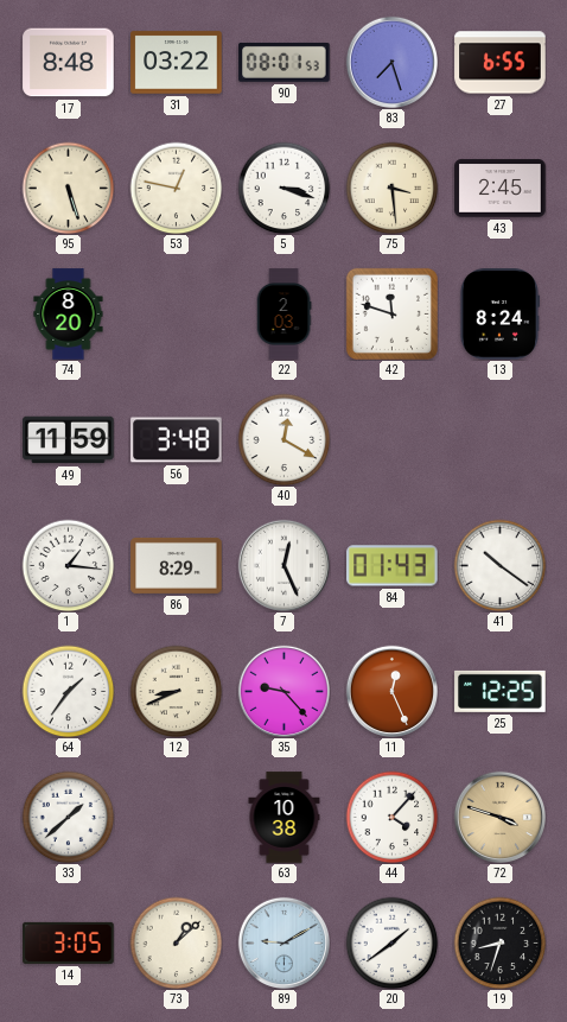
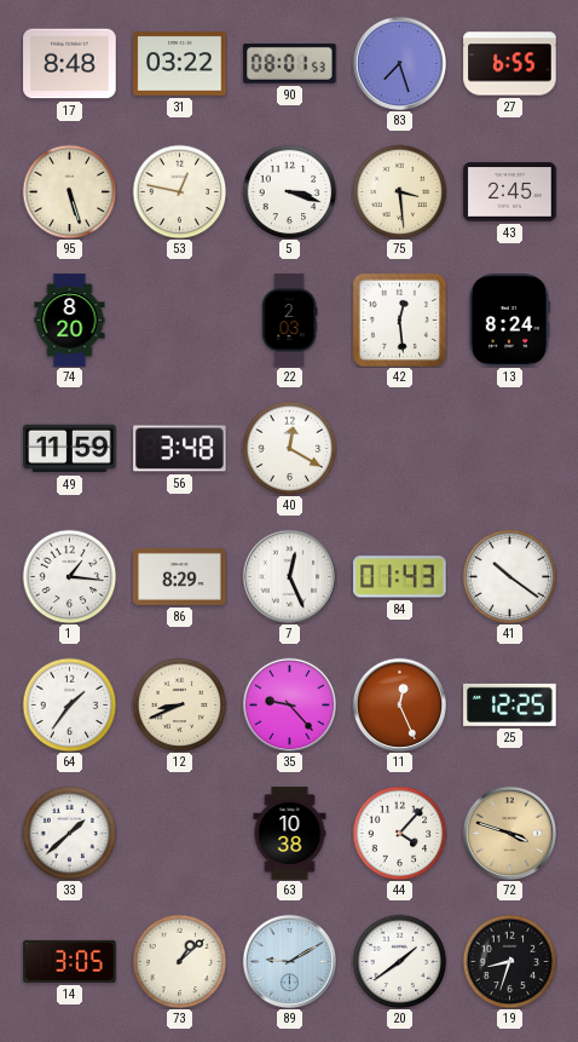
42: 11:48 -> 12:29 (399, 319)
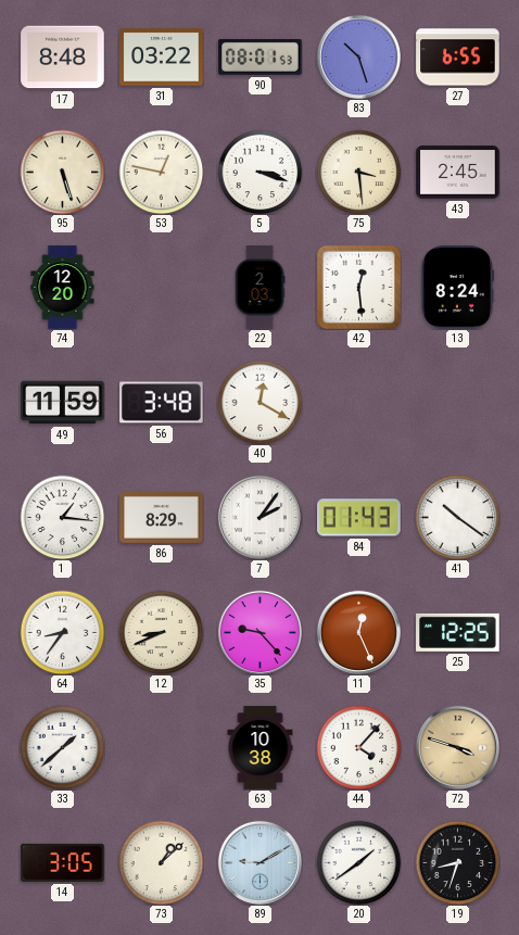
83: 7:27 -> 10:27 (358, 56)
74: 8:20 -> 12:20 (63, 288)
7: 12:26 -> 2:06 (259, 517)
64: 1:36 -> 8:36 (62, 632)
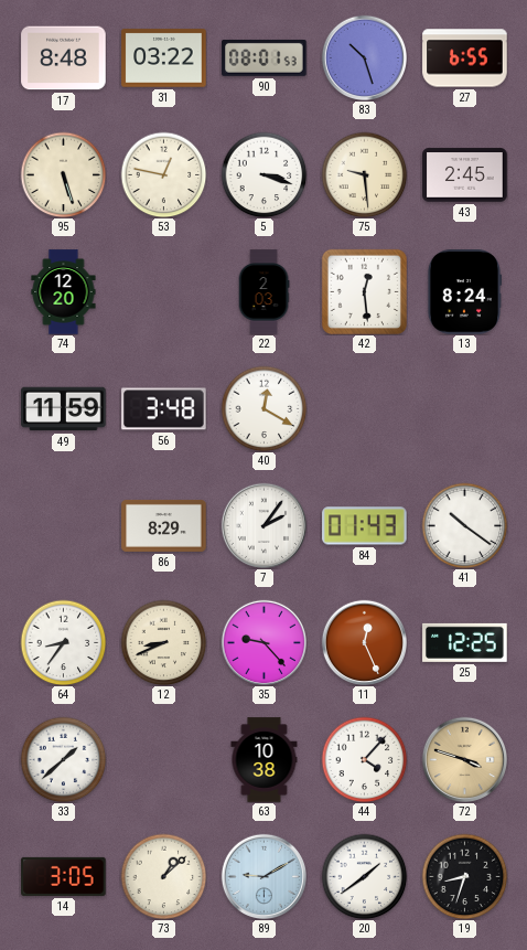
75: 3:29 -> 9:29 (364, 174)
1: 1:16 -> none (62, 517)
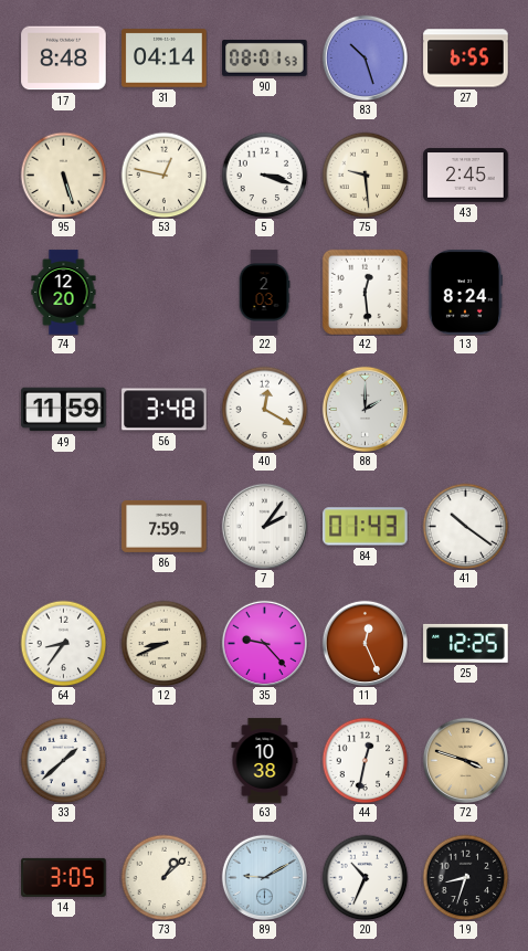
31: 03:22 -> 04:14 (165, 59)
88: none -> 2:00 (365, 409)
86: 8:29 -> 7:59 (165, 526)
44: 4:07 -> 12:32 (365, 760)
20: 1:39 -> 10:34 (365, 877)
